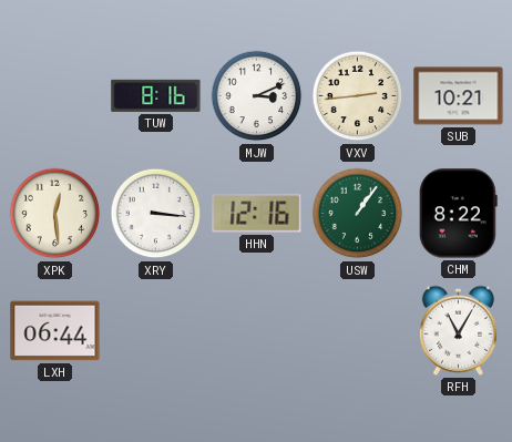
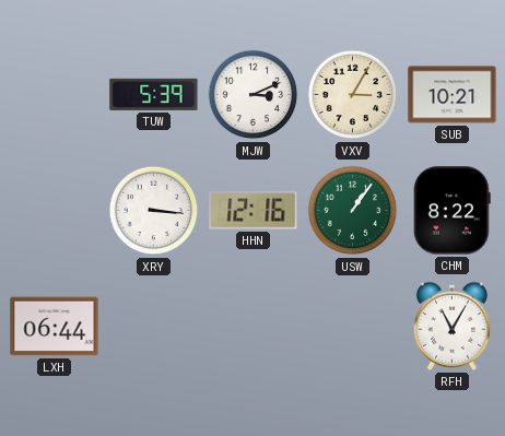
TUW: 8:16 -> 5:39 (154, 94)
VXV: 2:44 -> 3:05 (353, 95)
XPK: 12:29 -> none (55, 214)
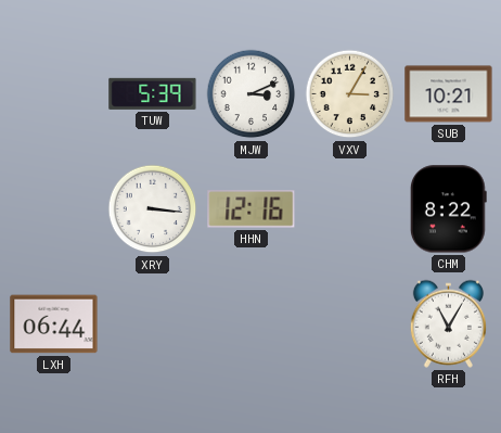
USW: 1:06 -> none (353, 211)
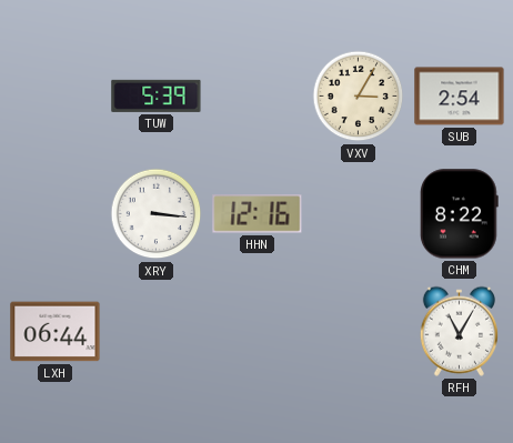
MJW: 3:11 -> none (252, 94)
SUB: 10:21 -> 2:54 (460, 97)
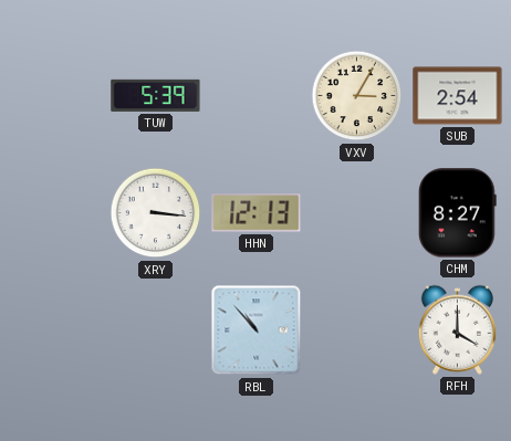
HHN: 12:16 -> 12:13 (257, 213)
CHM: 8:22 -> 8:27 (458, 213)
LXH: 06:44 -> none (56, 332)
RBL: none -> 10:53 (257, 330)
RFH: 11:05 -> 4:00 (457, 329)
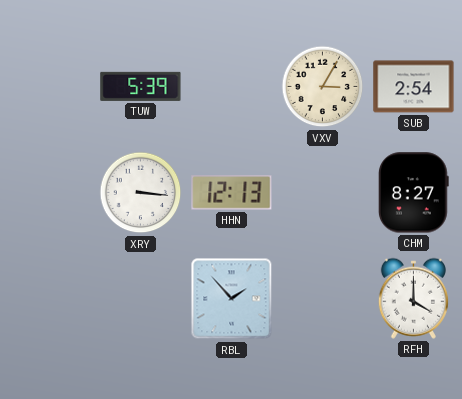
RBL: 10:53 -> 1:53 (232, 299)
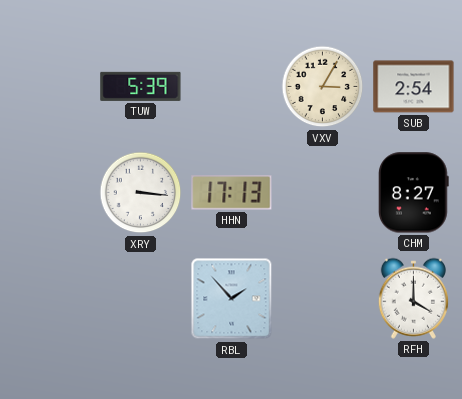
HHN: 12:13 -> 17:13 (232, 193)
